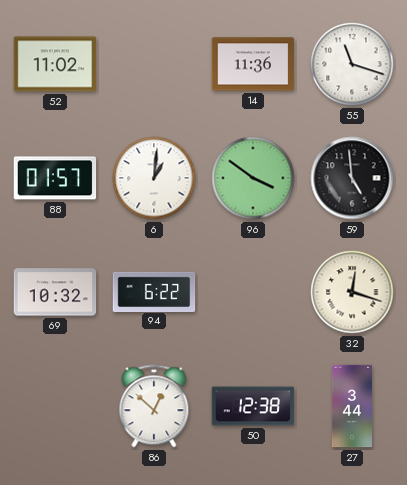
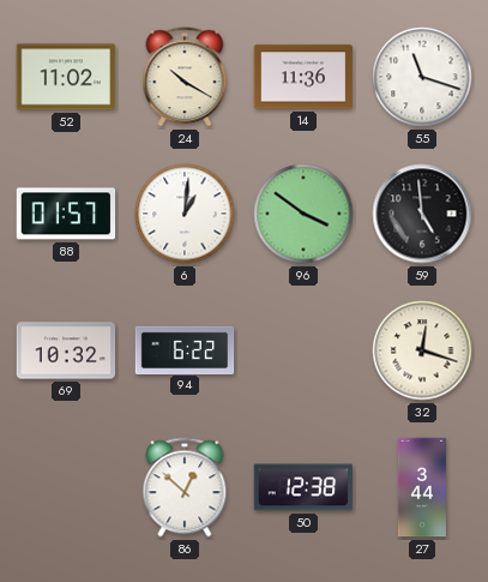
24: none -> 10:20 (185, 77)
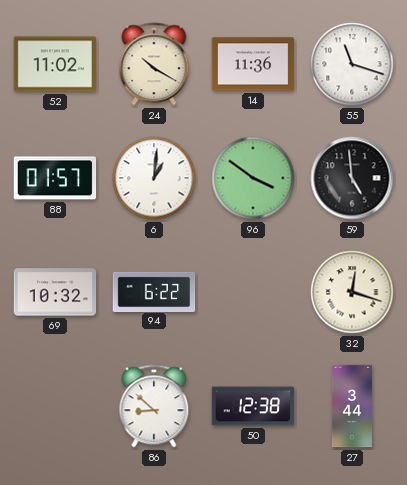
86: 12:52 -> 8:52 (154, 406)
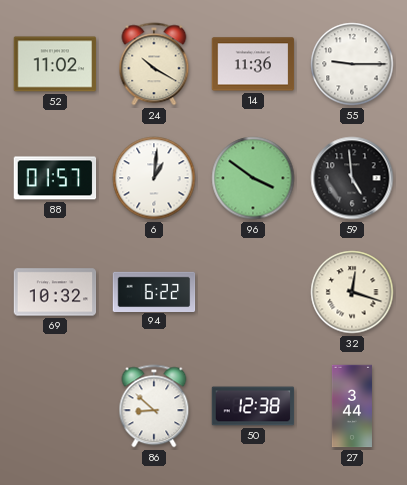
55: 11:18 -> 9:15 (352, 64)
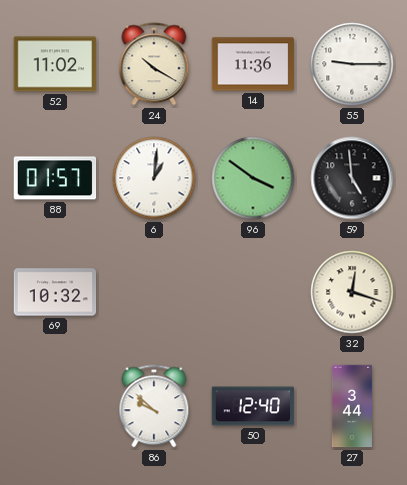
94: 6:22 -> none (154, 291)
86: 8:52 -> 9:52 (154, 406)
50: 12:38 -> 12:40 (253, 406)
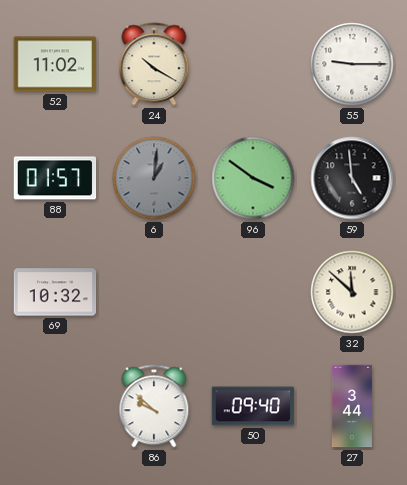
14: 11:36 -> none (253, 64)
6 dial: white -> grey (154, 178)
32: 12:18 -> 11:52 (352, 292)
50: 12:40 -> 09:40 (253, 406)
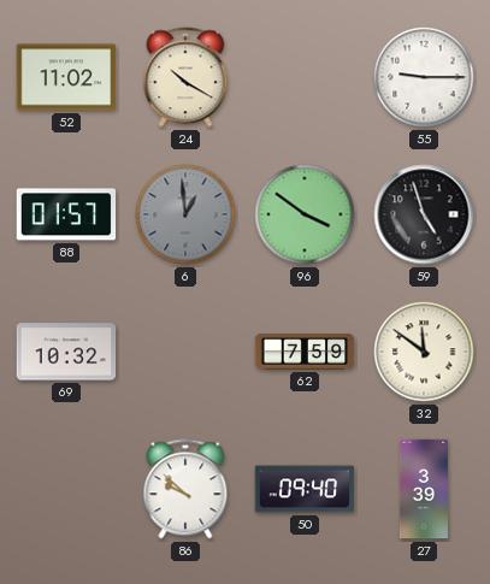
6: 1:01 -> 12:59 (185, 214)
59: 4:59 -> 4:57 (424, 214)
62: none -> 7:59 (305, 352)
32: 11:52 -> 11:51 (424, 352)
27: 3:44 -> 3:39 (424, 489)
